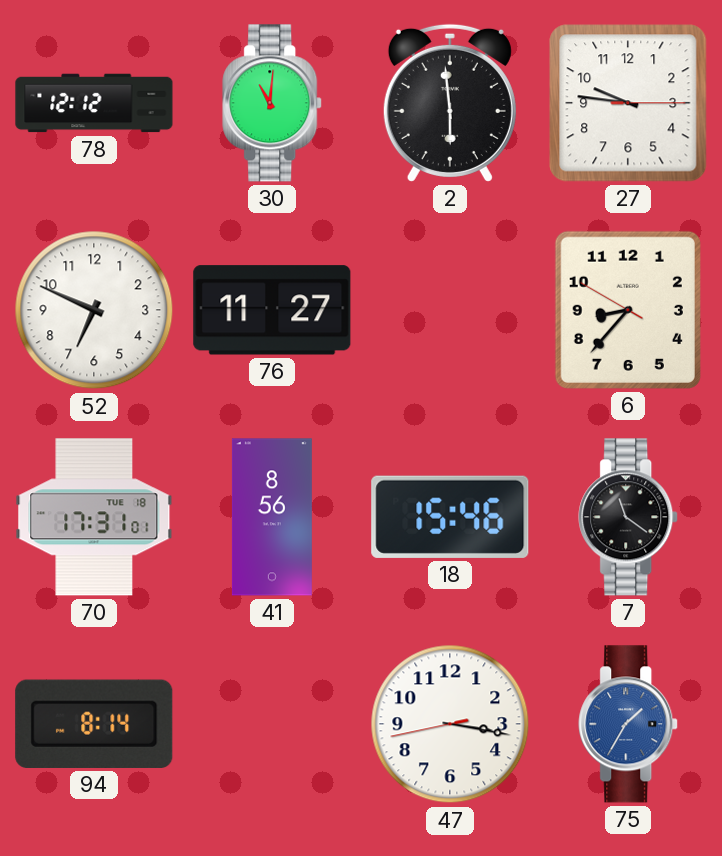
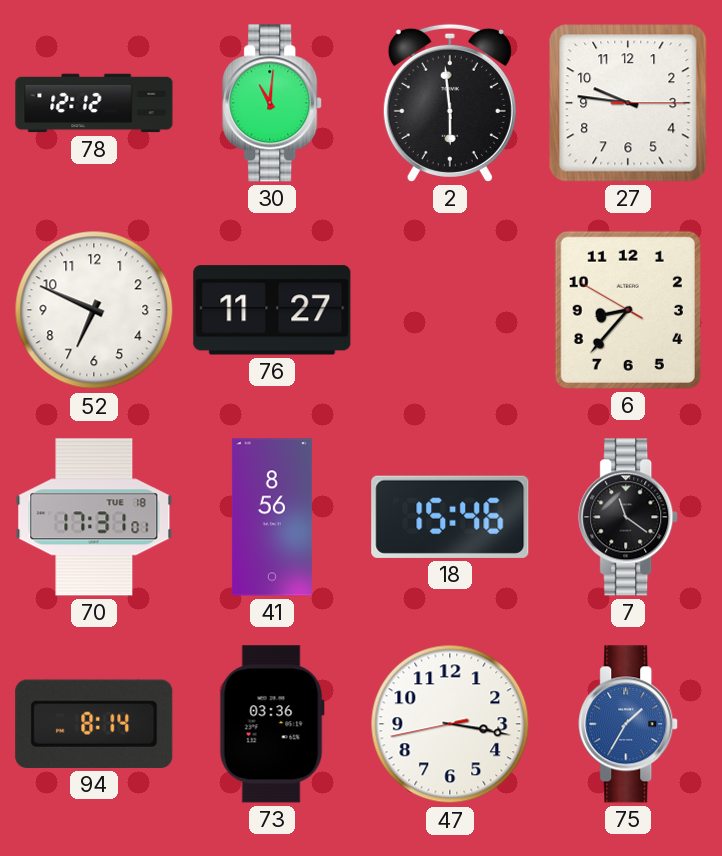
73: none -> 03:36 (272, 724)
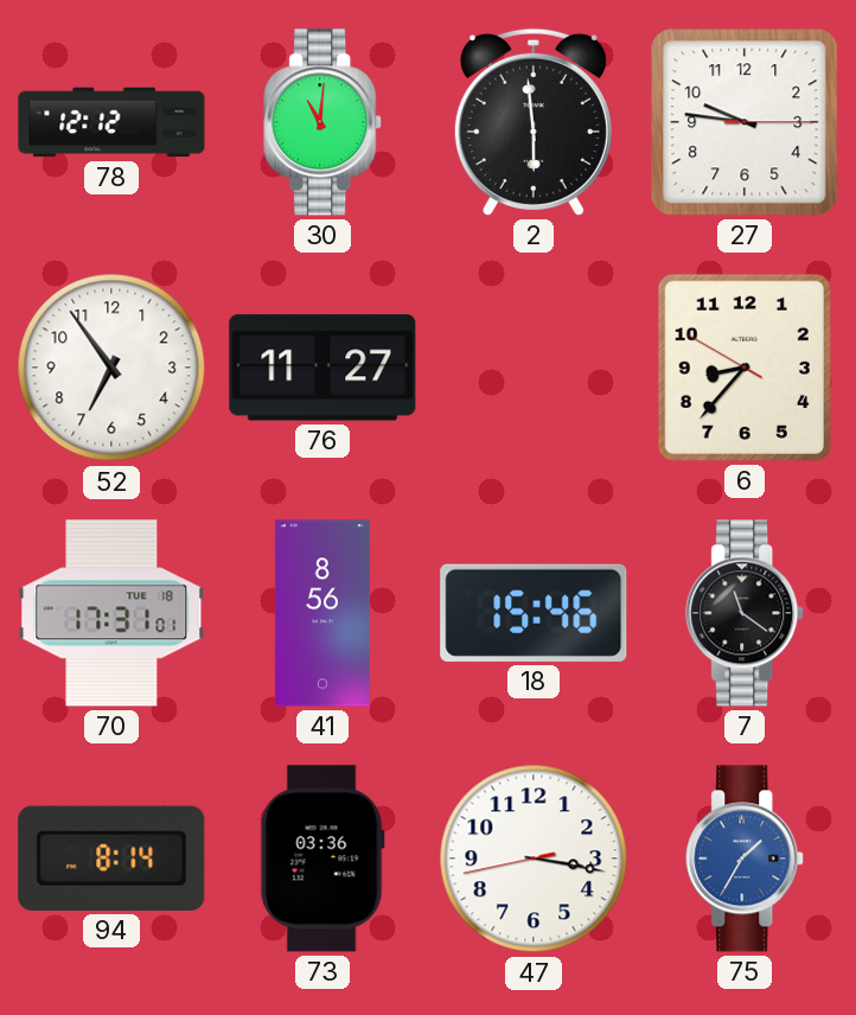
52: 6:49 -> 6:54 (111, 368)
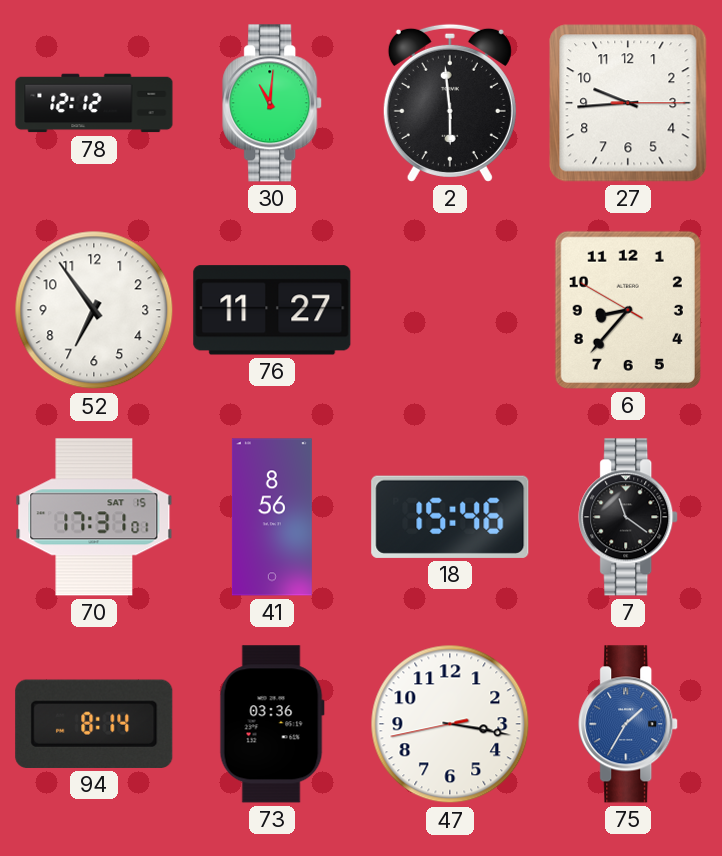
27: 9:46 -> 9:44 (628, 103)
70 date: TUE 18 -> SAT 15 (94, 517)
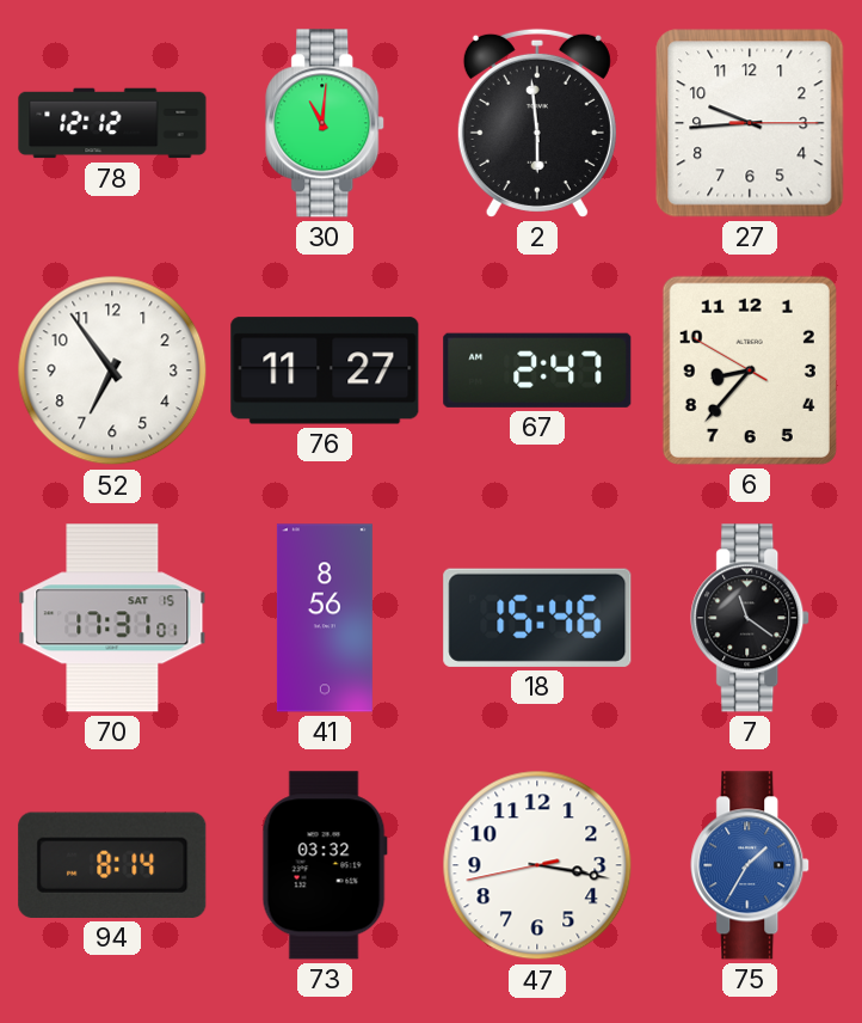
67: none -> 2:47 (537, 370)
73: 03:36 -> 03:32 (325, 865)
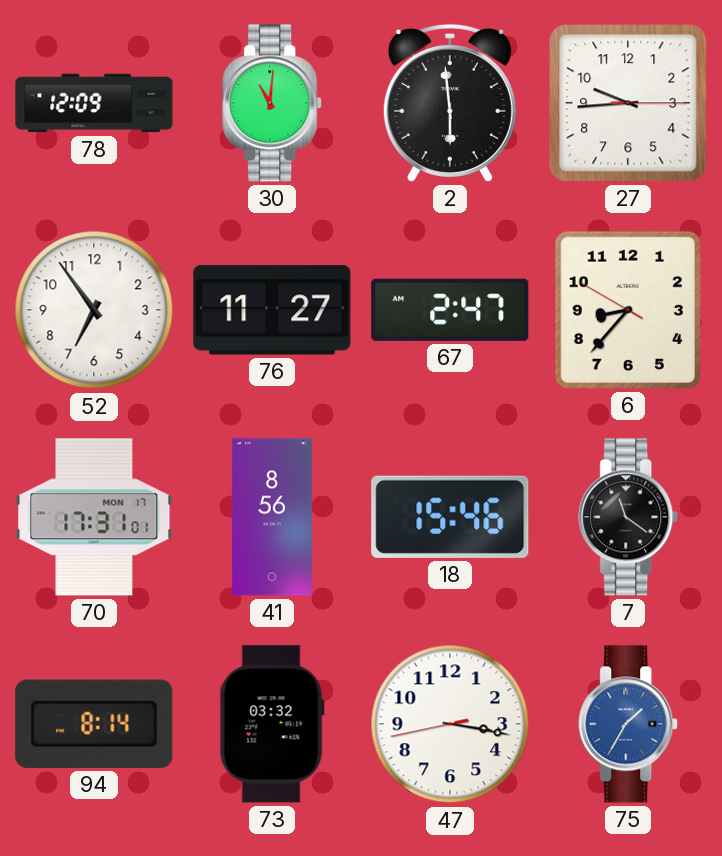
78: 12:12 -> 12:09 (94, 103)
70 date: SAT 15 -> MON 17 (94, 517)
